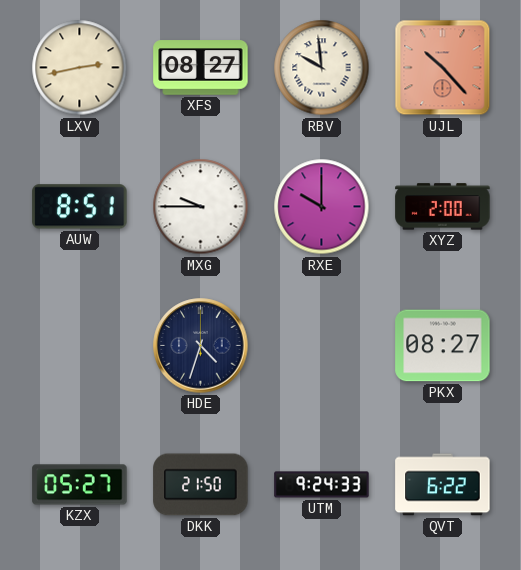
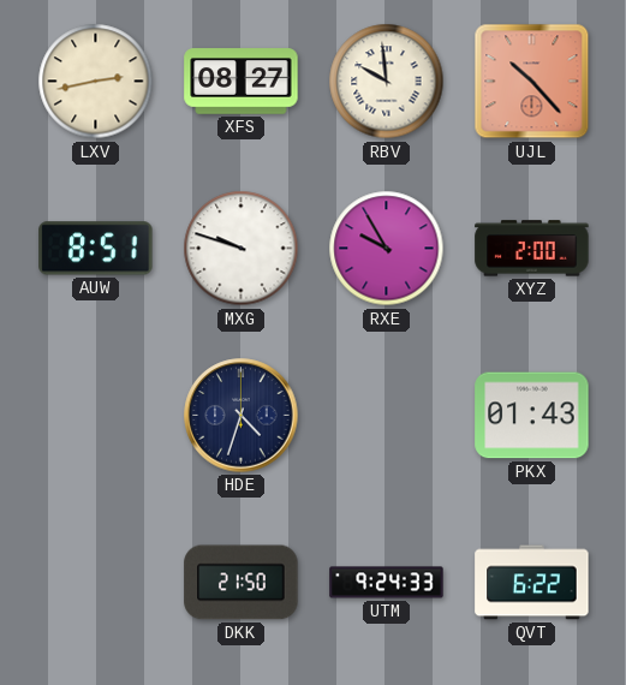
MXG: 9:45 -> 9:48 (242, 249)
RXE: 10:00 -> 9:55 (387, 249)
PKX: 08:27 -> 01:43 (532, 416)
KZX: 05:27 -> none (80, 485)
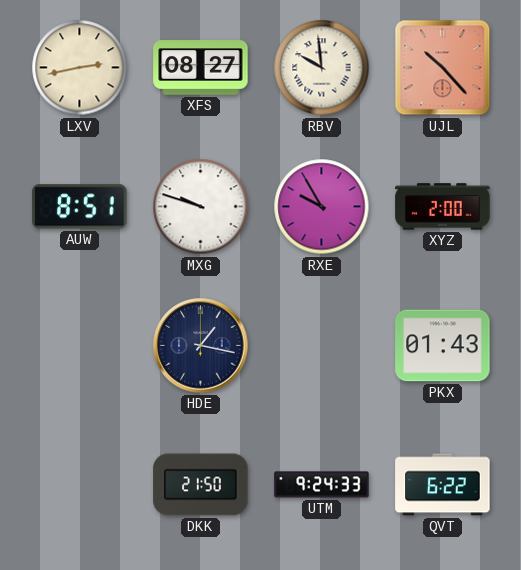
HDE: 4:33 -> 1:17 (201, 346)
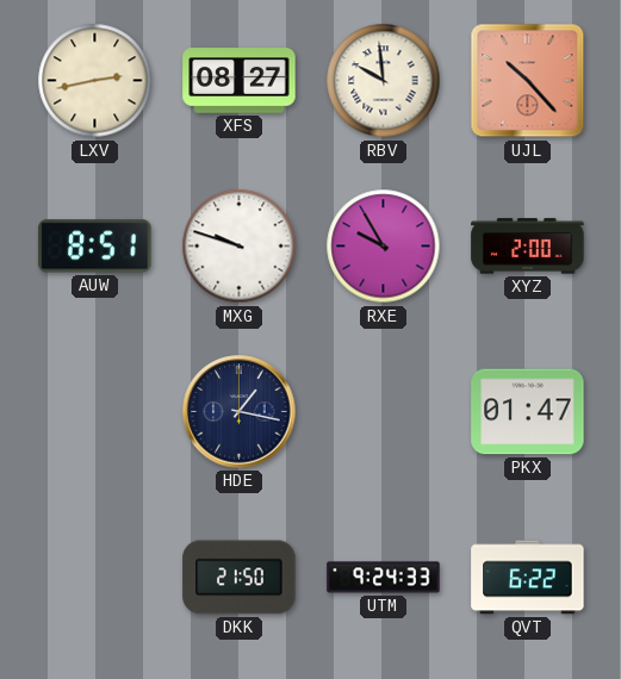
PKX: 01:43 -> 01:47 (528, 412)
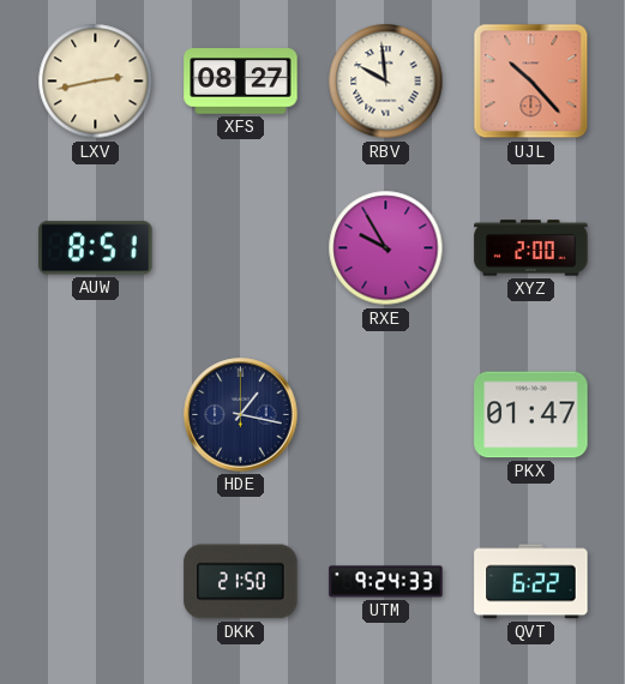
MXG: 9:48 -> none (240, 247)
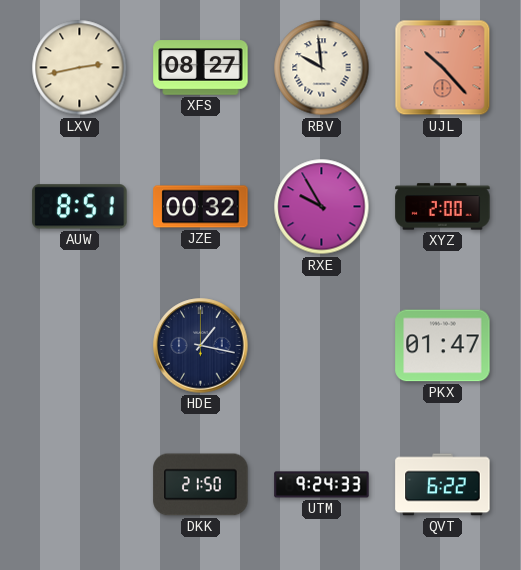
JZE: none -> 00:32 (201, 207)
